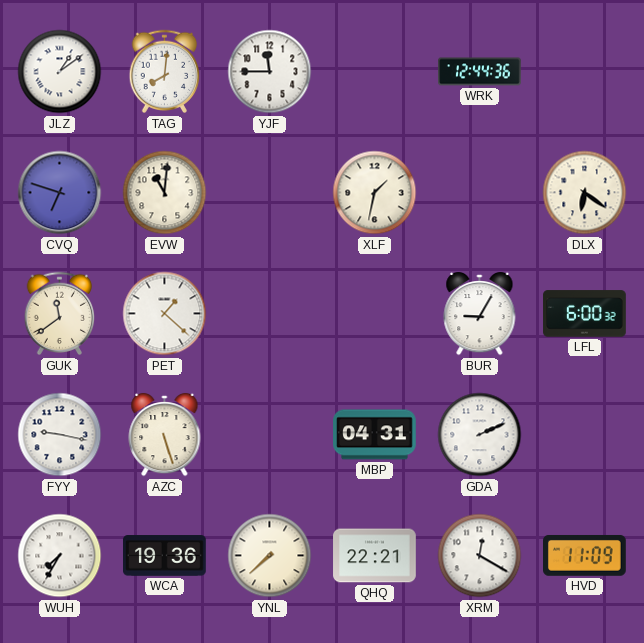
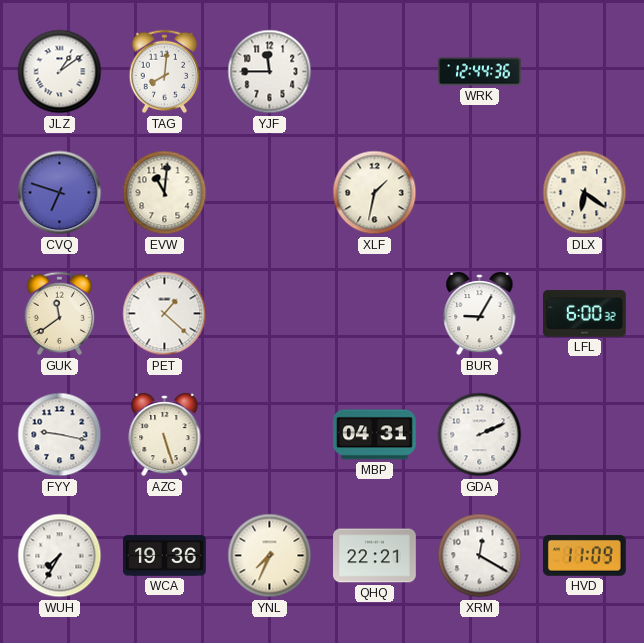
YNL: 7:38 -> 7:34 (270, 556)
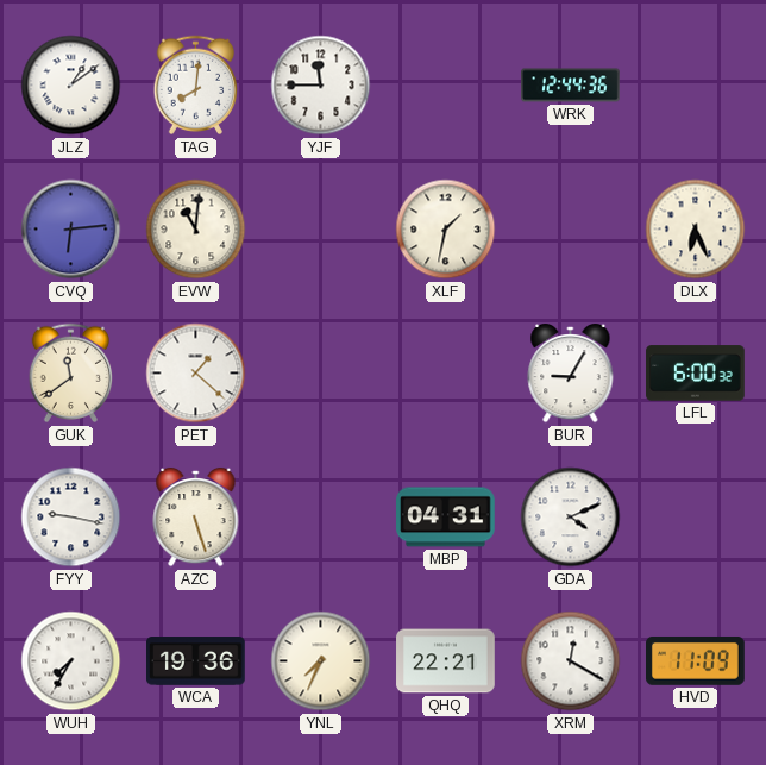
CVQ: 6:48 -> 6:14 (71, 230)
DLX: 6:21 -> 6:26 (696, 230)
GDA: 2:11 -> 4:11 (571, 518)
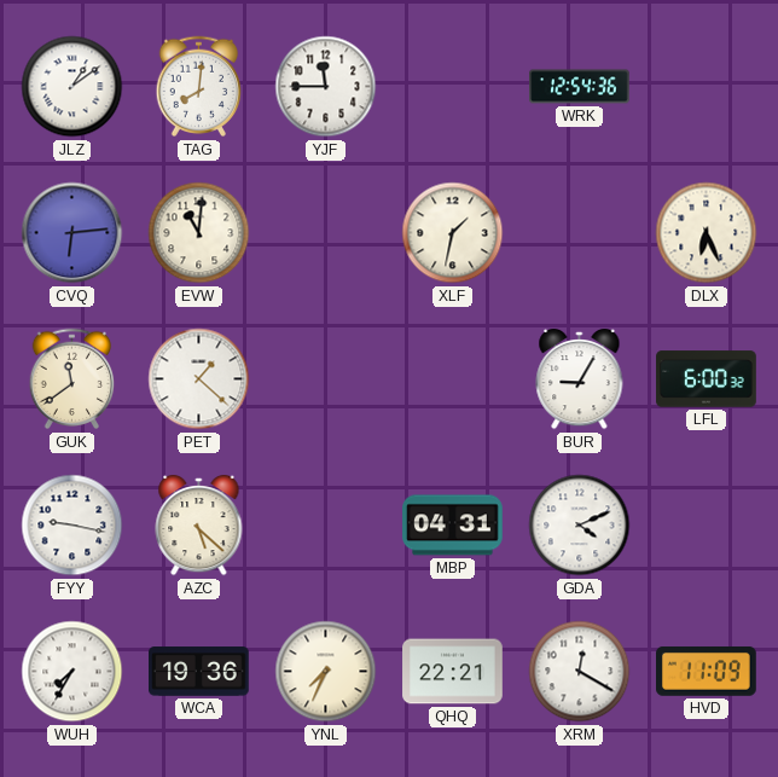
WRK: 12:44 -> 12:54 (580, 87)
AZC: 5:27 -> 5:22 (199, 526)
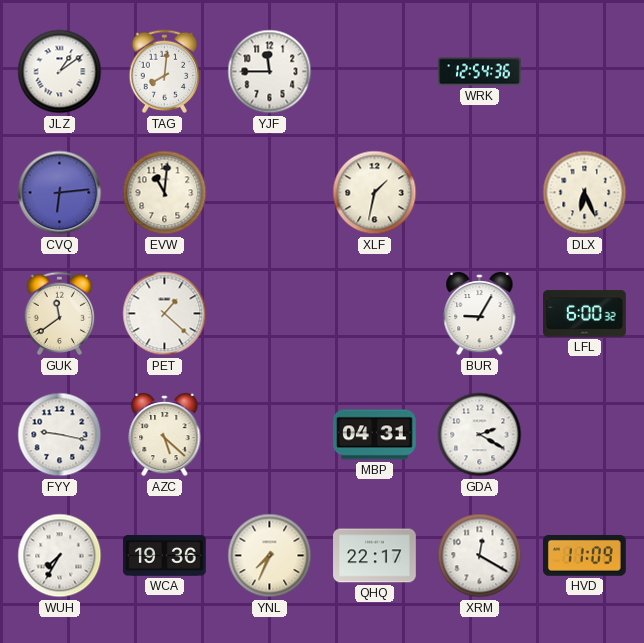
GDA: 4:11 -> 2:20 (480, 435)
QHQ: 22:21 -> 22:17 (375, 556)
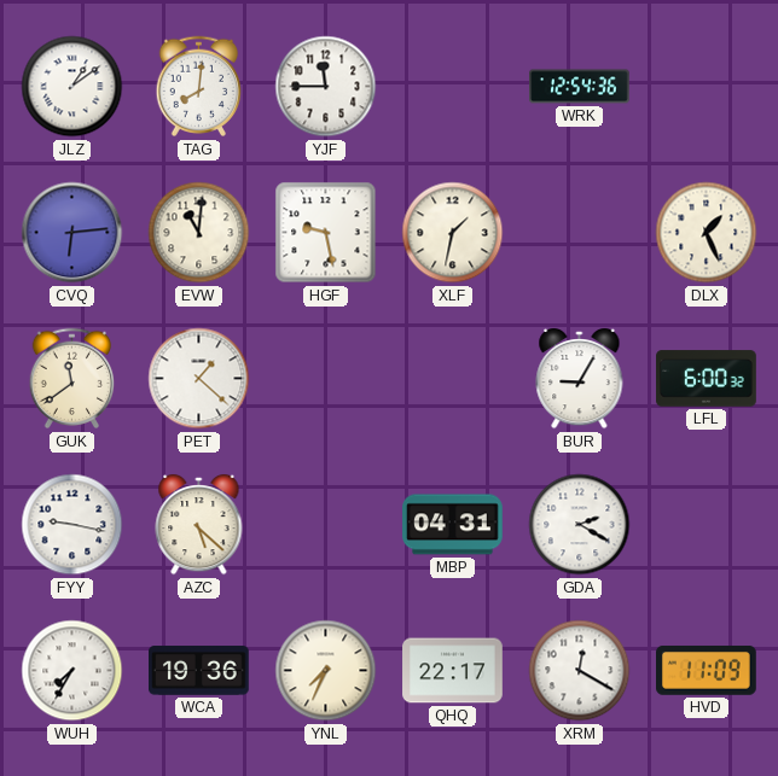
HGF: none -> 9:28 (326, 233)
DLX: 6:26 -> 1:26 (707, 233)
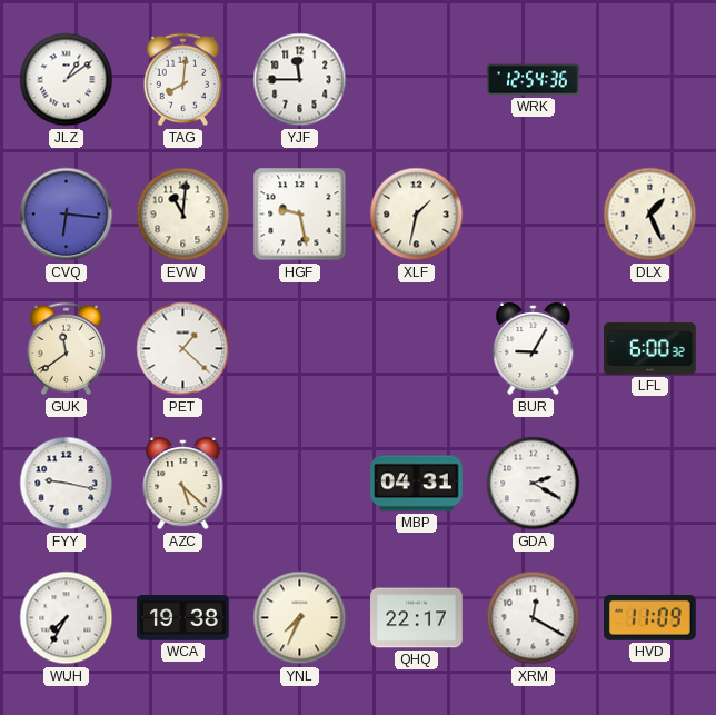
CVQ: 6:14 -> 6:16 (67, 215)
WCA: 19:36 -> 19:38 (183, 618)
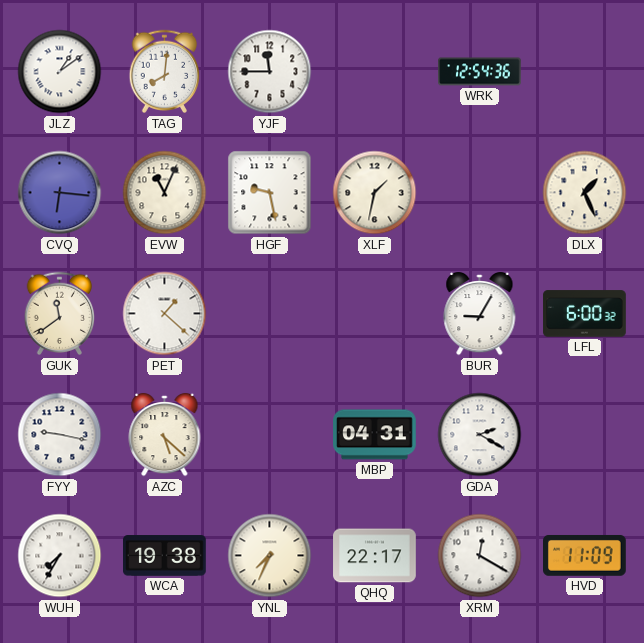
EVW: 11:01 -> 11:04 (165, 193)
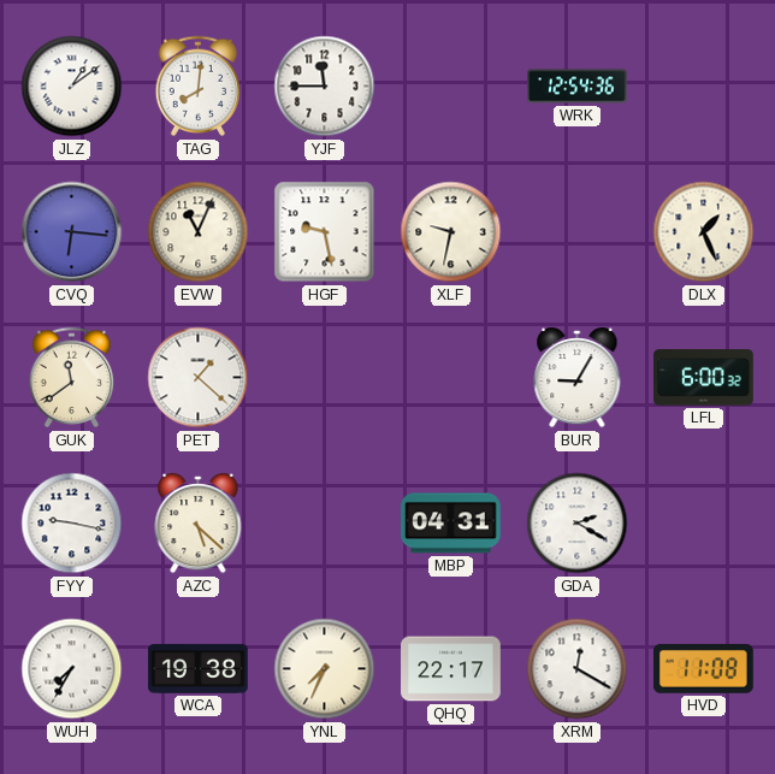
XLF: 1:32 -> 9:32 (451, 232)
HVD: 11:09 -> 11:08 (704, 669)
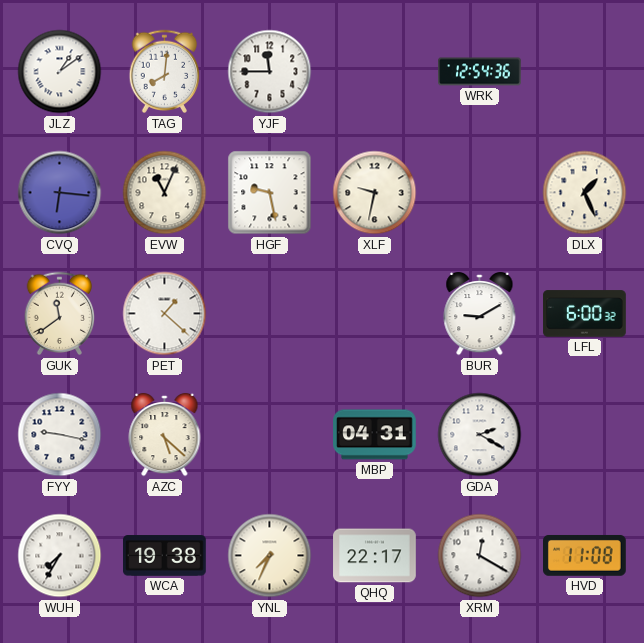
BUR: 9:05 -> 9:10 (480, 314)
